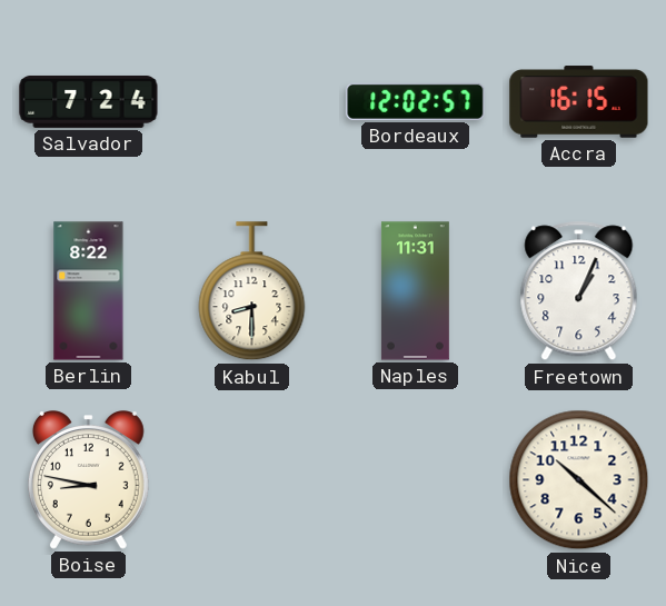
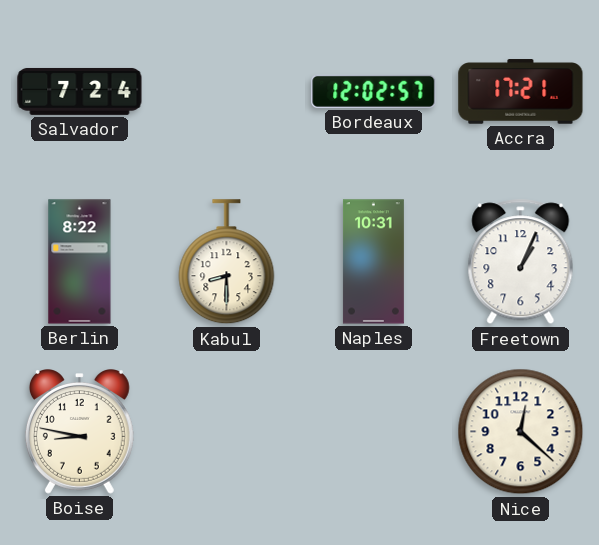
Accra: 16:15 -> 17:21 (521, 92)
Naples: 11:31 -> 10:31 (373, 262)
Nice: 10:22 -> 12:22 (521, 432)
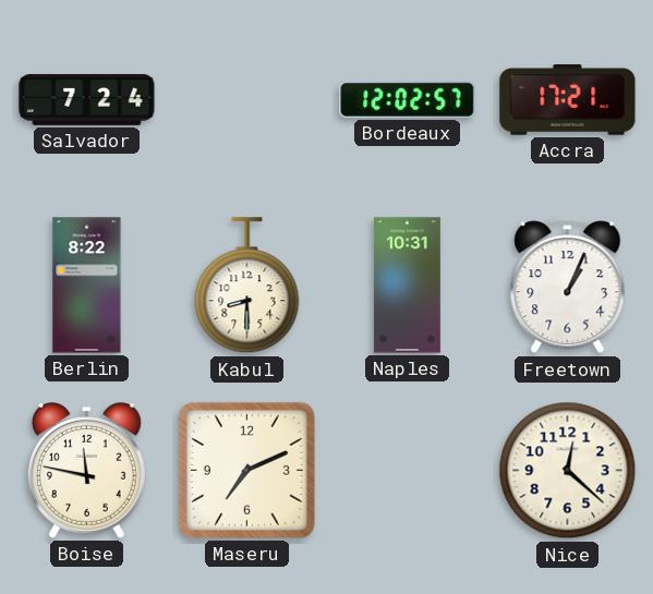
Boise: 8:47 -> 11:47 (86, 471)
Maseru: none -> 7:11 (246, 470)
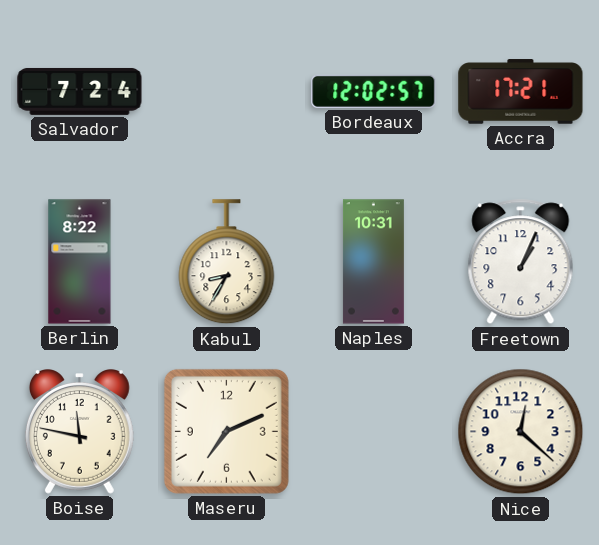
Kabul: 8:30 -> 8:35 (227, 262)
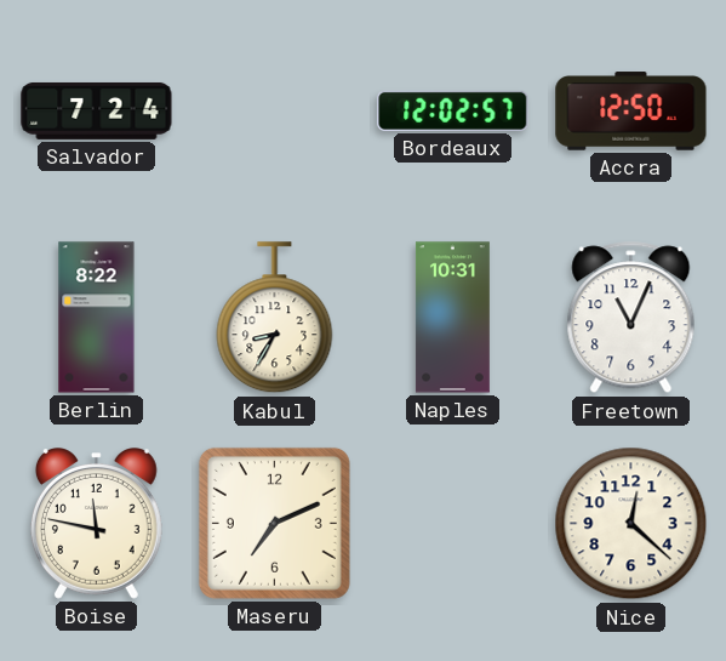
Accra: 17:21 -> 12:50 (631, 112)
Freetown: 1:04 -> 11:04 (631, 318)
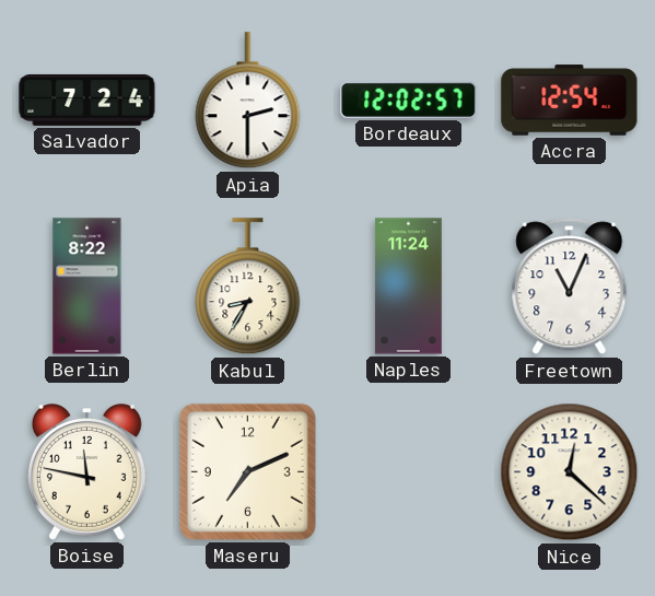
Apia: none -> 2:30 (248, 101)
Accra: 12:50 -> 12:54 (570, 101)
Naples: 10:31 -> 11:24 (408, 287)
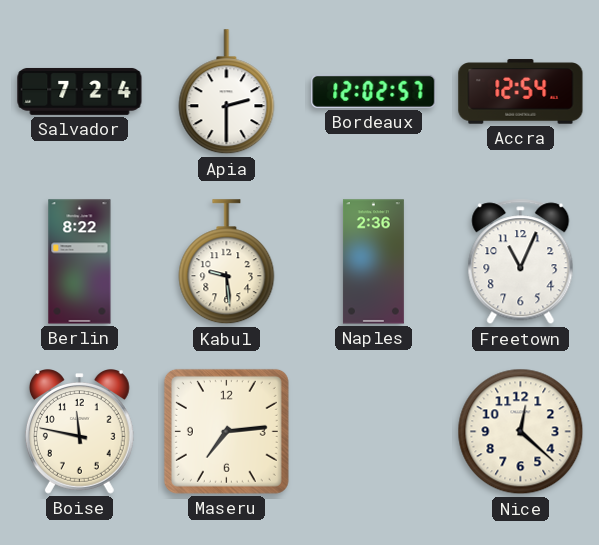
Kabul: 8:35 -> 9:29 (227, 262)
Naples: 11:24 -> 2:36 (373, 262)
Maseru: 7:11 -> 7:14 (226, 431)
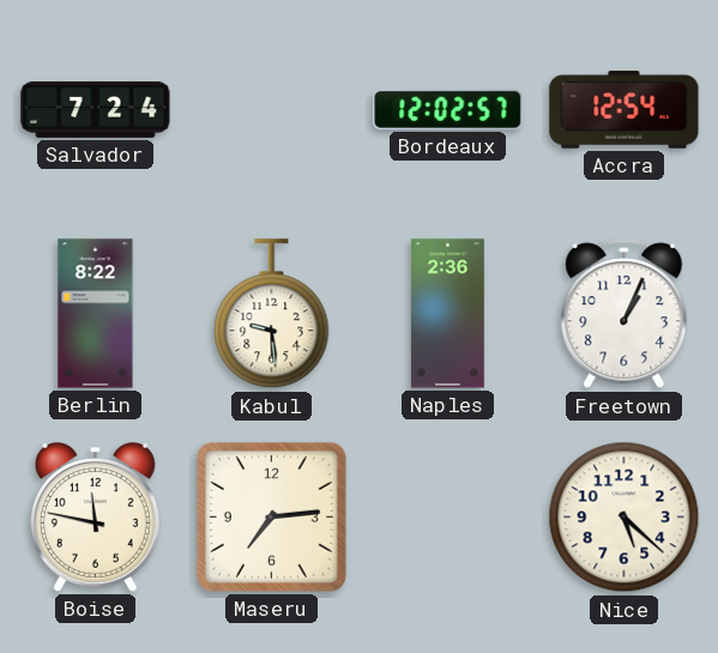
Apia: 2:30 -> none (227, 92)
Freetown: 11:04 -> 1:04 (625, 314)
Nice: 12:22 -> 5:22 (625, 518)
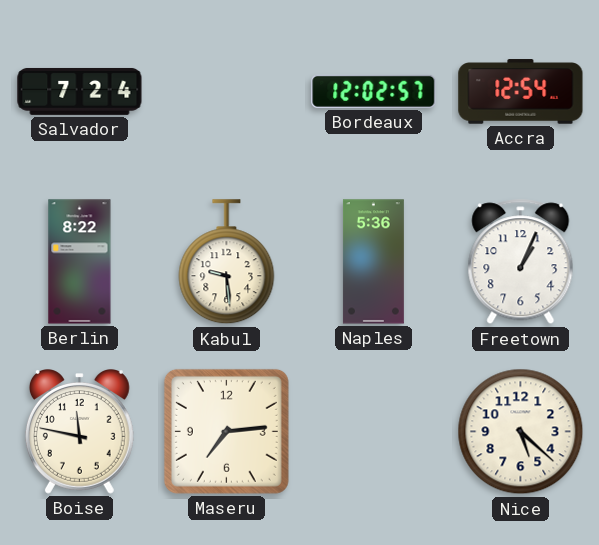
Naples: 2:36 -> 5:36 (373, 262)
